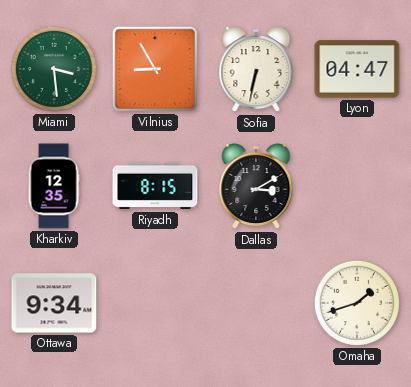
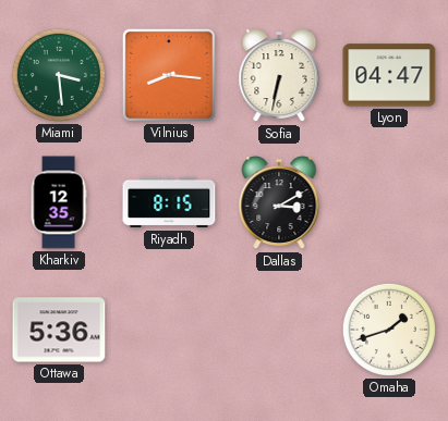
Vilnius: 8:55 -> 8:16 (169, 75)
Ottawa: 9:34 -> 5:36 (59, 330)
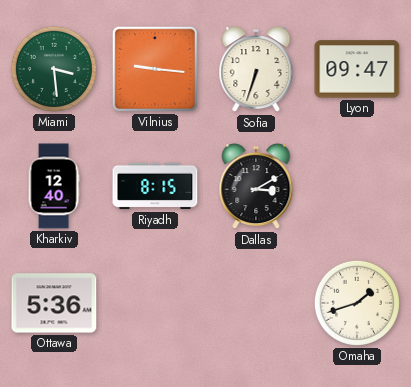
Vilnius: 8:16 -> 9:16 (155, 69)
Sofia: 6:32 -> 6:33 (256, 70)
Lyon: 04:47 -> 09:47 (357, 69)
Kharkiv: 12:35 -> 12:40 (54, 186)
